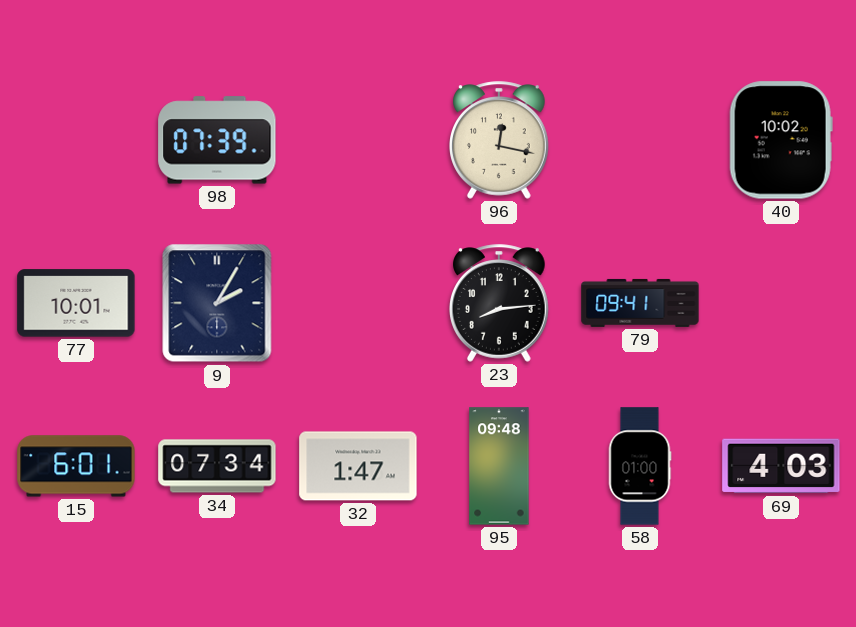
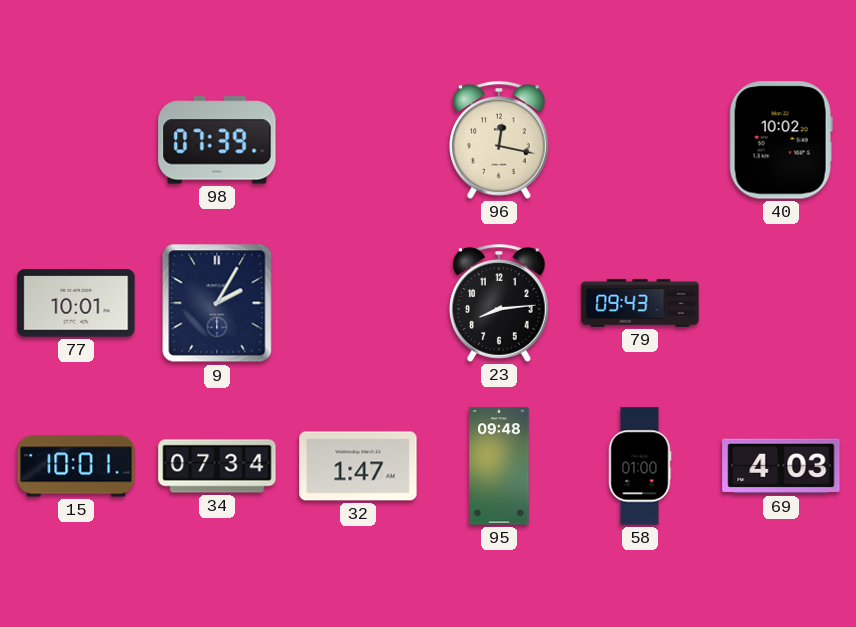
79: 09:41 -> 09:43 (640, 303)
15: 6:01 -> 10:01 (76, 466)
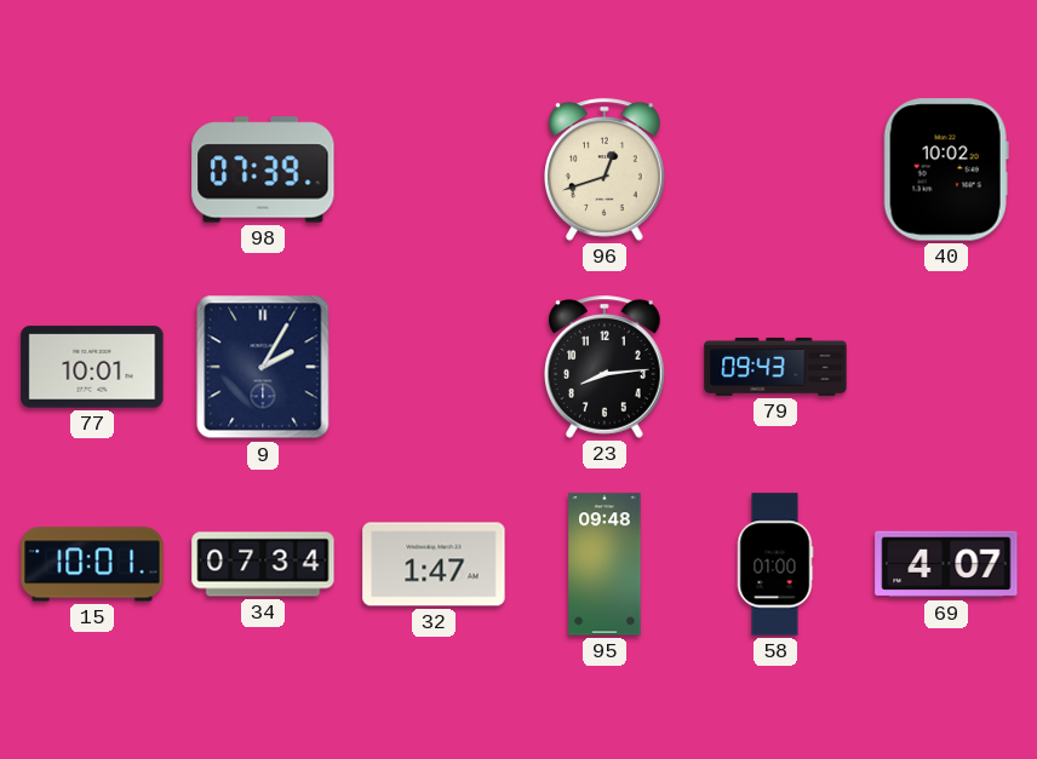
96: 12:17 -> 12:42 (606, 169)
69: 4:03 -> 4:07 (946, 564)
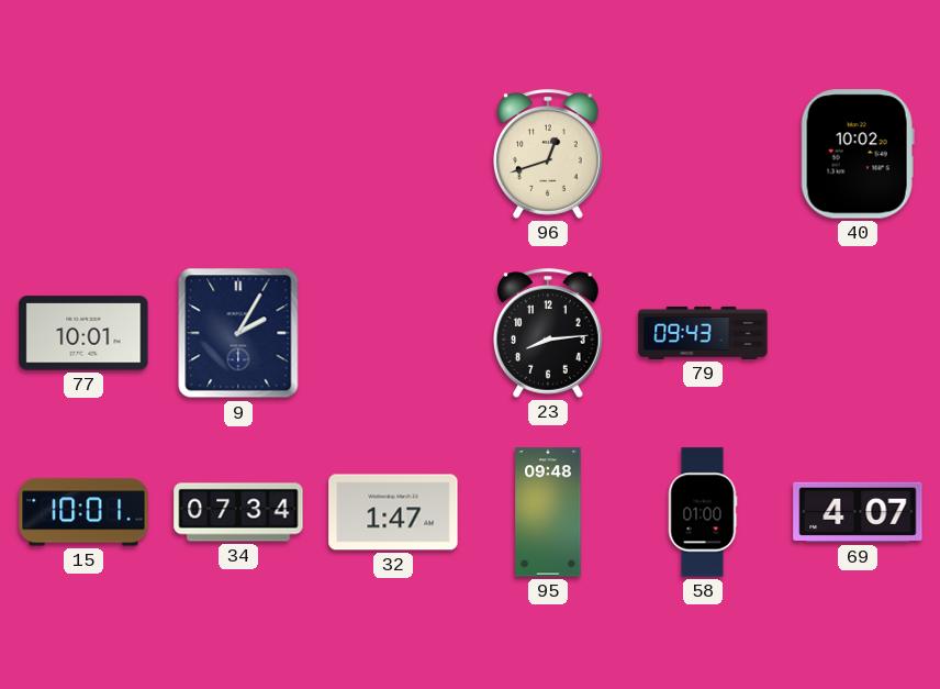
98: 07:39 -> none (263, 169)
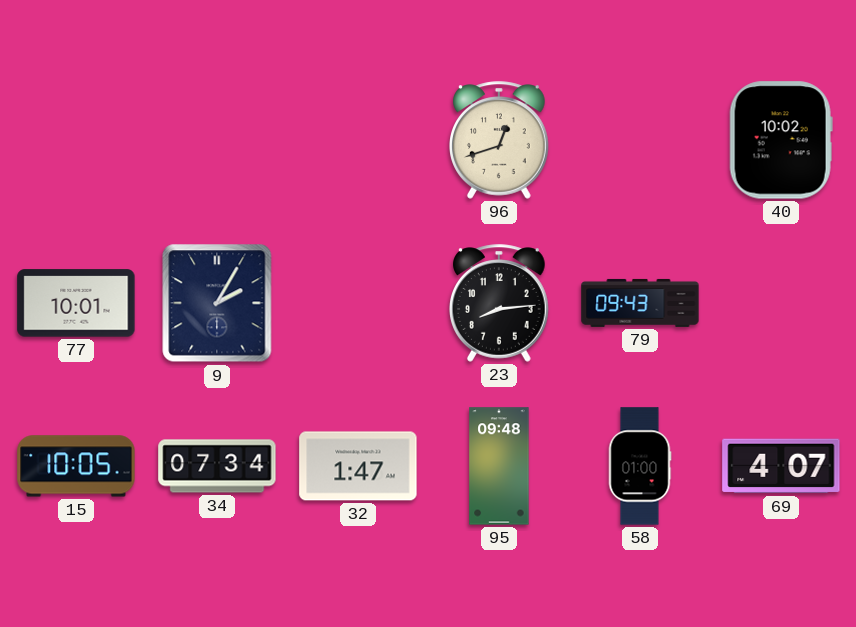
15: 10:01 -> 10:05 (76, 466)
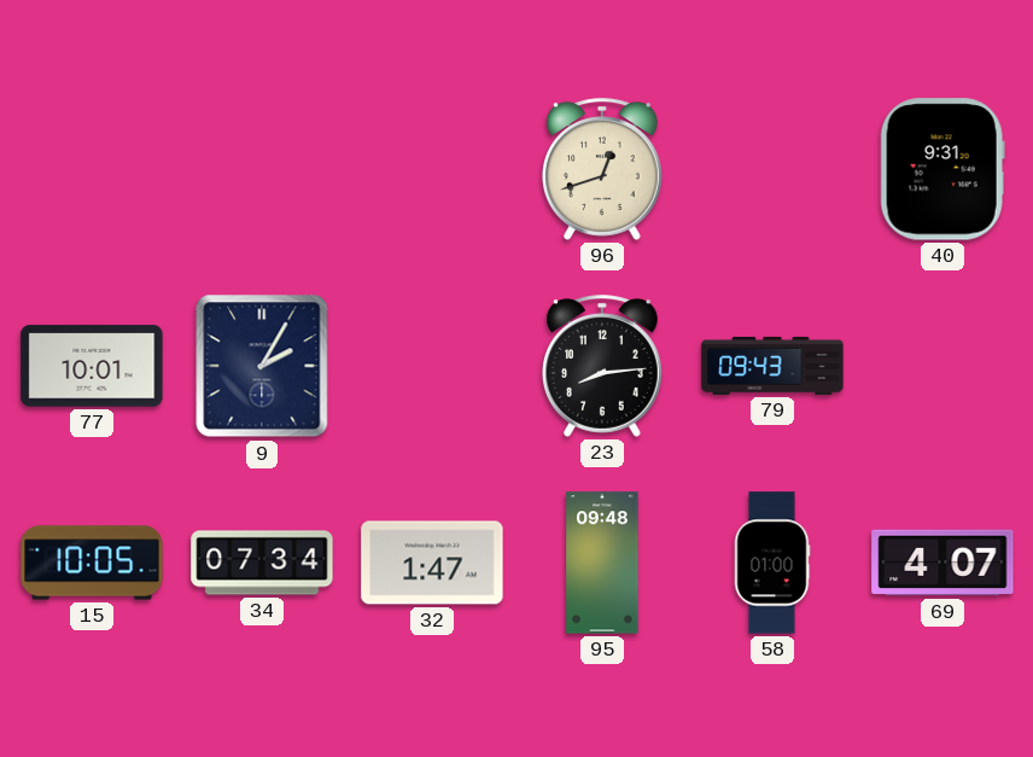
40: 10:02 -> 9:31 (942, 169)
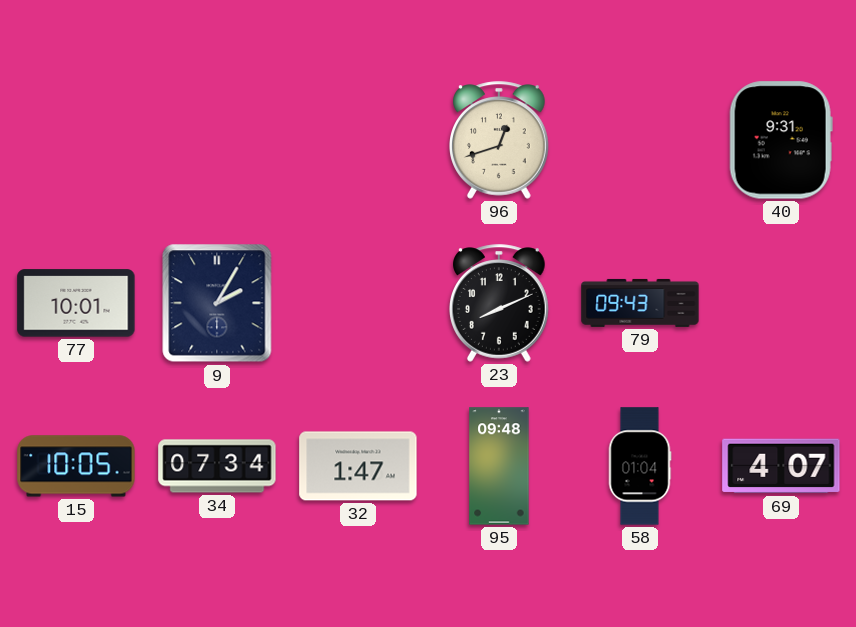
23: 8:14 -> 8:11 (500, 303)
58: 01:00 -> 01:04 (640, 466)
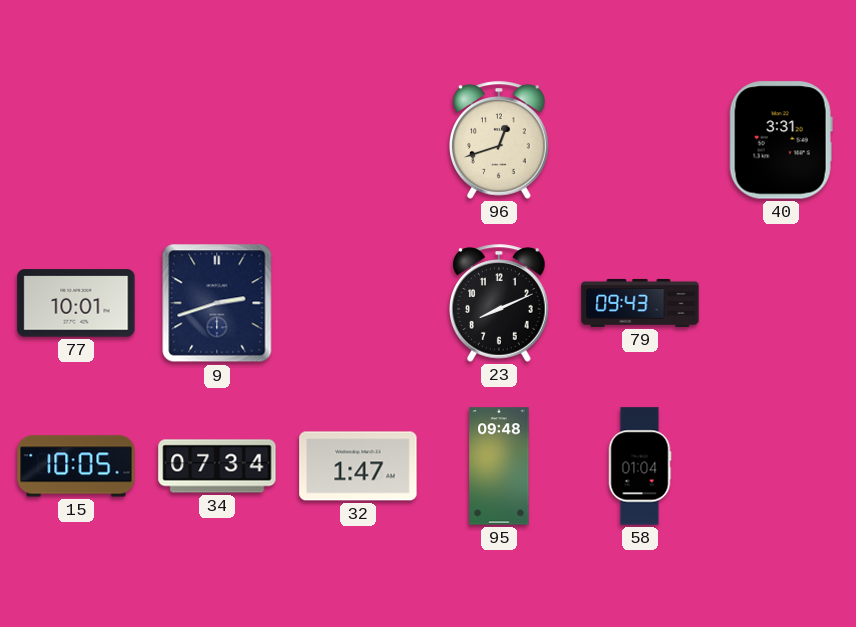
40: 9:31 -> 3:31 (781, 140)
9: 2:05 -> 2:42 (217, 303)
69: 4:07 -> none (781, 466)
